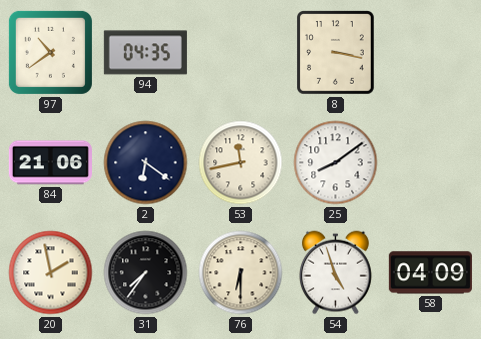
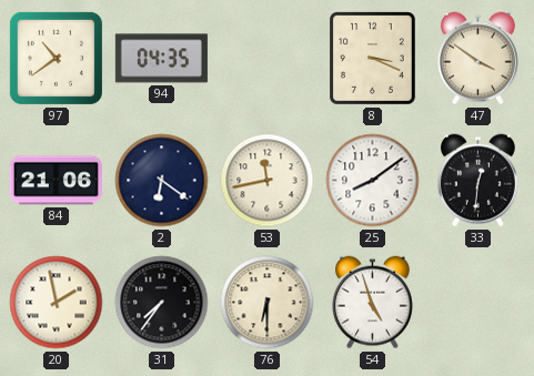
8: 3:17 -> 3:19 (373, 59)
47: none -> 3:51 (477, 59)
33: none -> 12:31 (477, 181)
58: 04:09 -> none (430, 273)
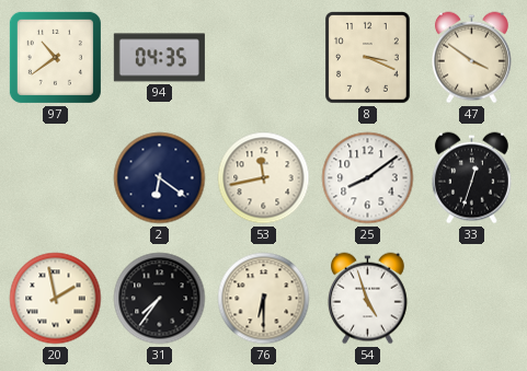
84: 21:06 -> none (56, 181)
33: 12:31 -> 12:33 (471, 178)
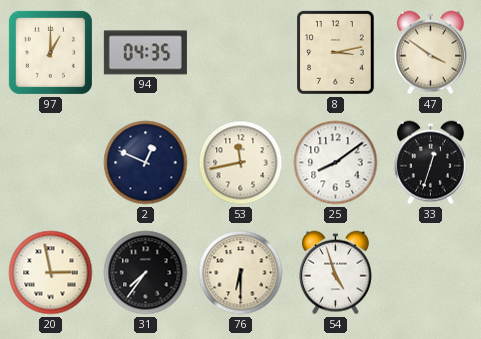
97: 10:39 -> 1:00 (50, 52)
8: 3:19 -> 3:13 (336, 53)
2: 6:21 -> 12:49 (146, 163)
20: 1:58 -> 2:58 (51, 273)
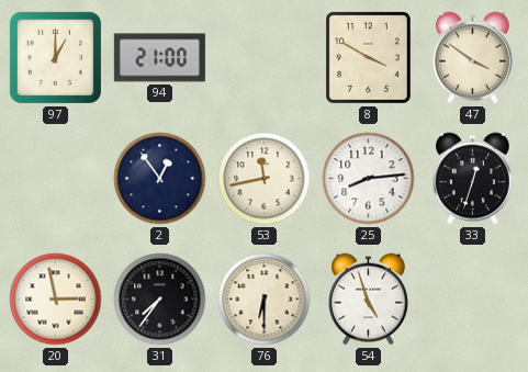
94: 04:35 -> 21:00 (159, 58)
8: 3:13 -> 3:50 (369, 58)
2: 12:49 -> 12:54 (160, 179)
25: 8:09 -> 8:14 (369, 179)
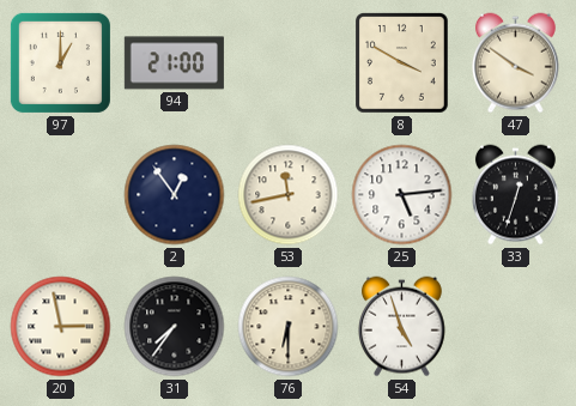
25: 8:14 -> 5:14 (402, 195)
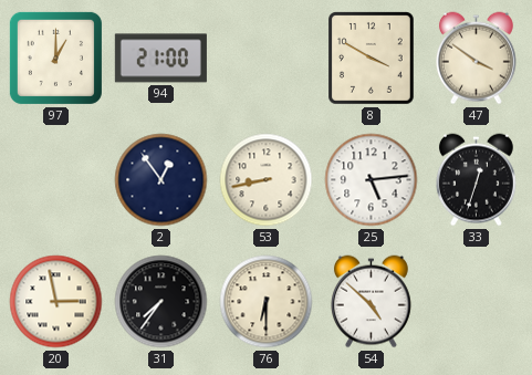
53: 11:43 -> 8:43 (267, 180)
54: 4:57 -> 4:52 (371, 302)
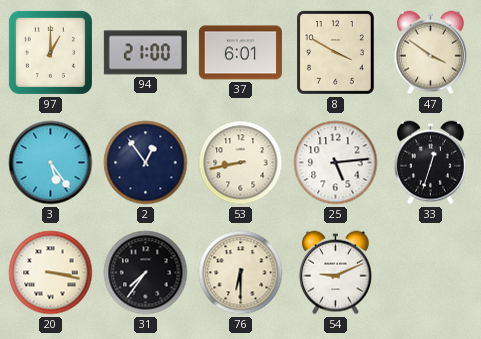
37: none -> 6:01 (240, 53)
3: none -> 5:24 (51, 163)
20: 2:58 -> 3:17 (51, 273)
54: 4:52 -> 9:11 (335, 273)
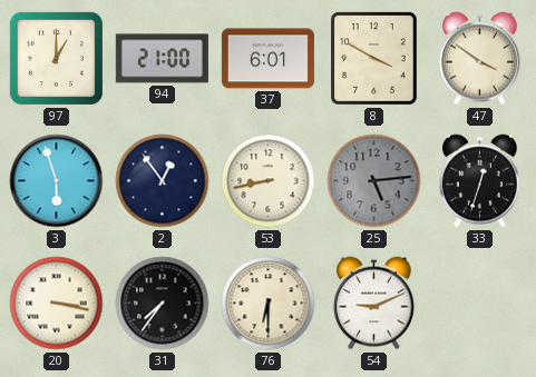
3: 5:24 -> 5:57 (57, 181)
25 dial: white -> grey (374, 181)
